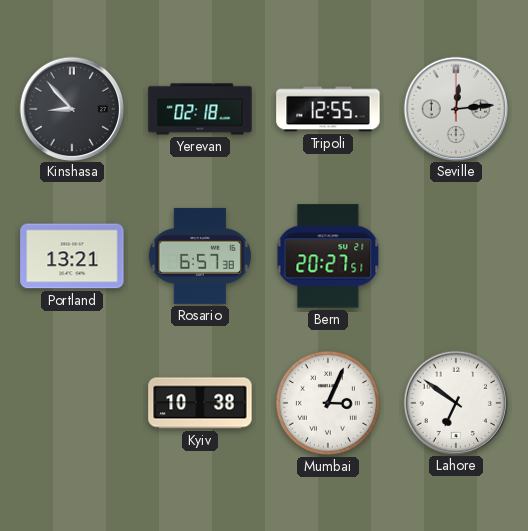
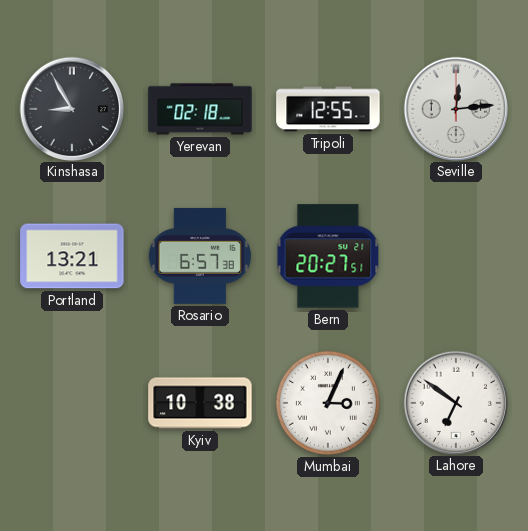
Kinshasa: 8:53 -> 8:55 (71, 108)
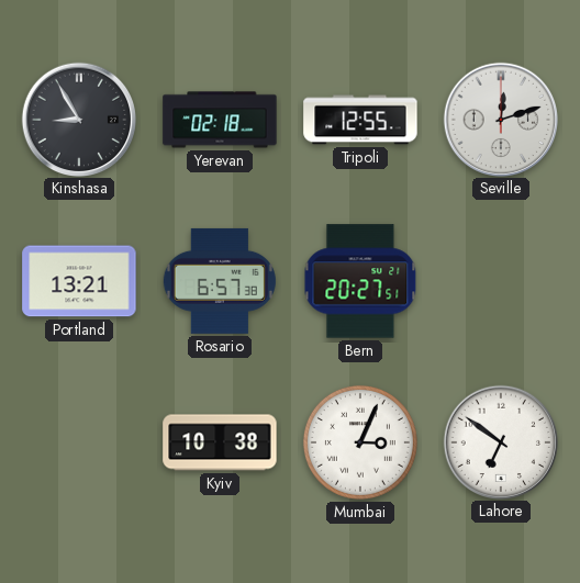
Seville: 12:14 -> 12:12 (500, 119)
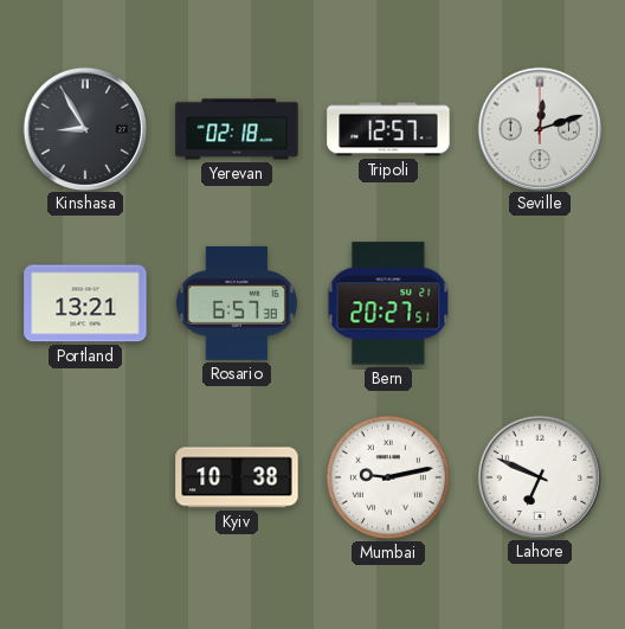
Tripoli: 12:55 -> 12:57 (388, 129)
Mumbai: 3:04 -> 9:13 (388, 477)
Lahore: 6:51 -> 6:49 (539, 476)
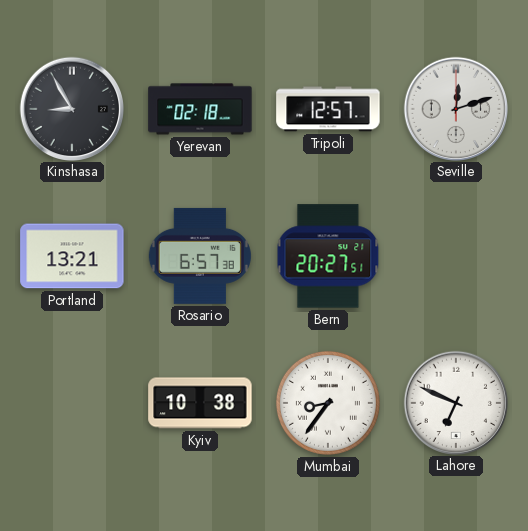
Mumbai: 9:13 -> 8:36 (328, 403)
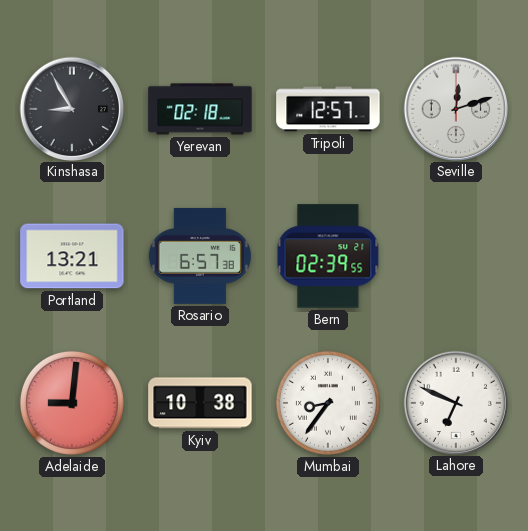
Bern: 20:27 -> 02:39 (328, 256)
Adelaide: none -> 9:01 (72, 403)
